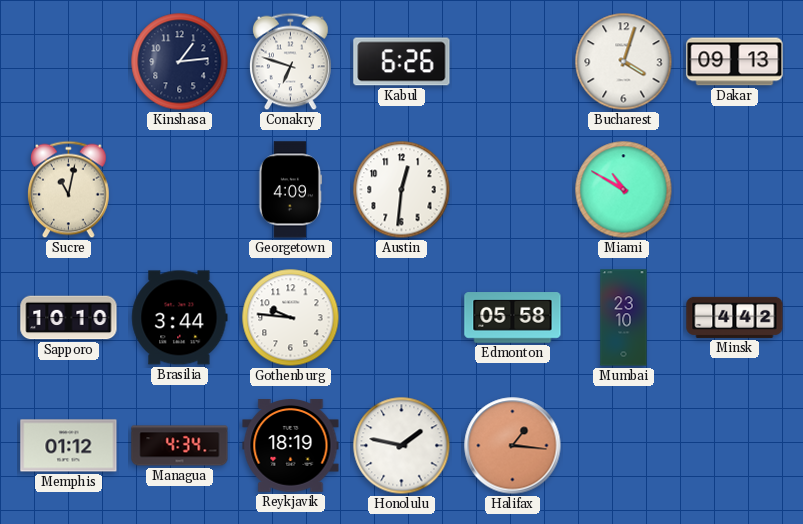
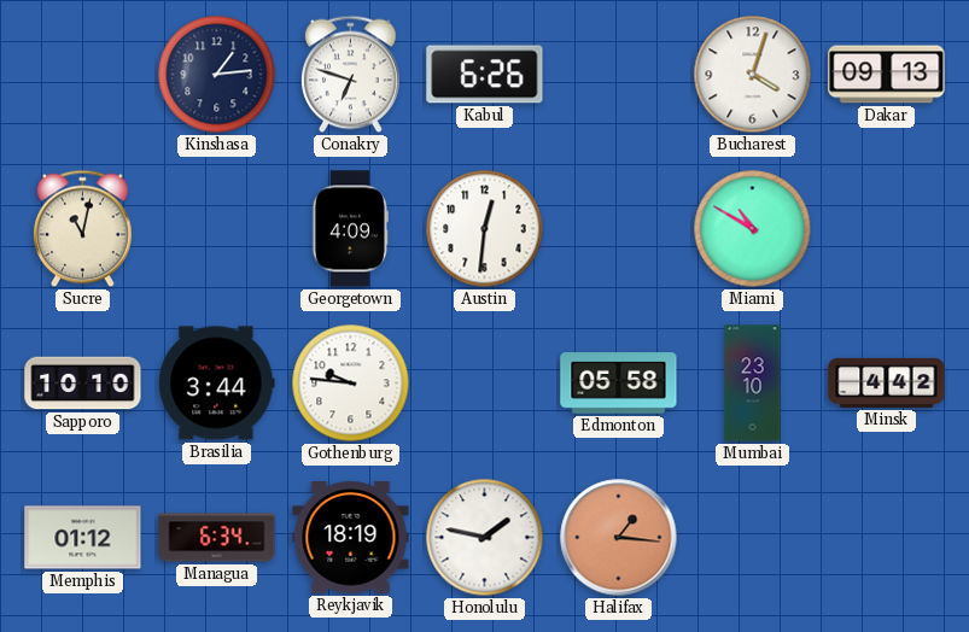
Managua: 4:34 -> 6:34 (217, 538)
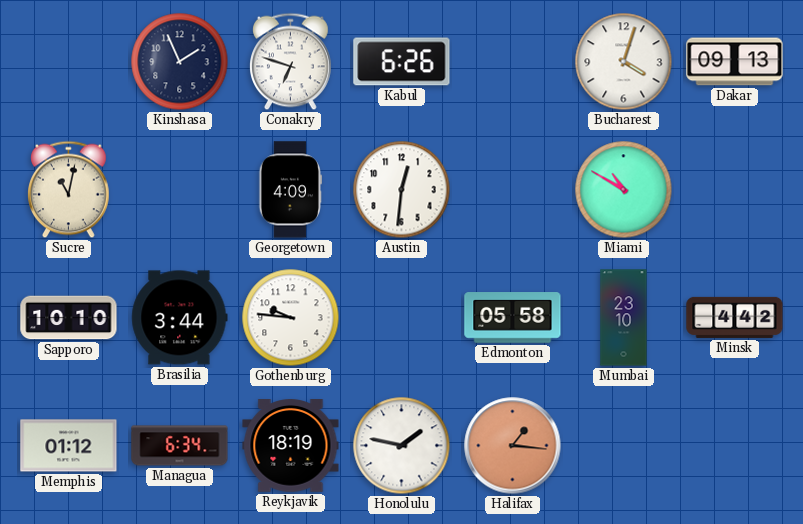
Kinshasa: 1:14 -> 1:56 (180, 62)
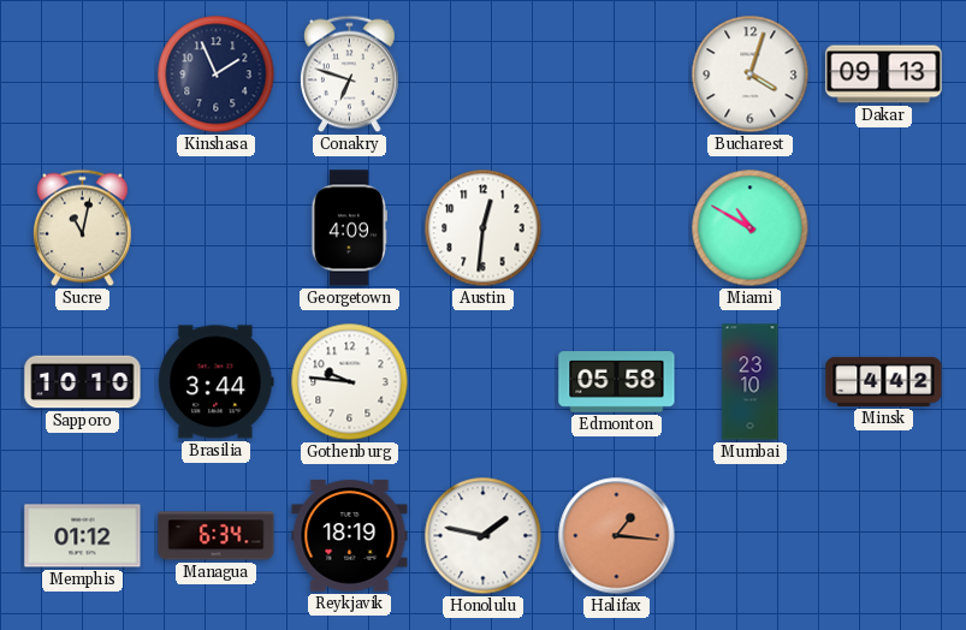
Kabul: 6:26 -> none (402, 62)
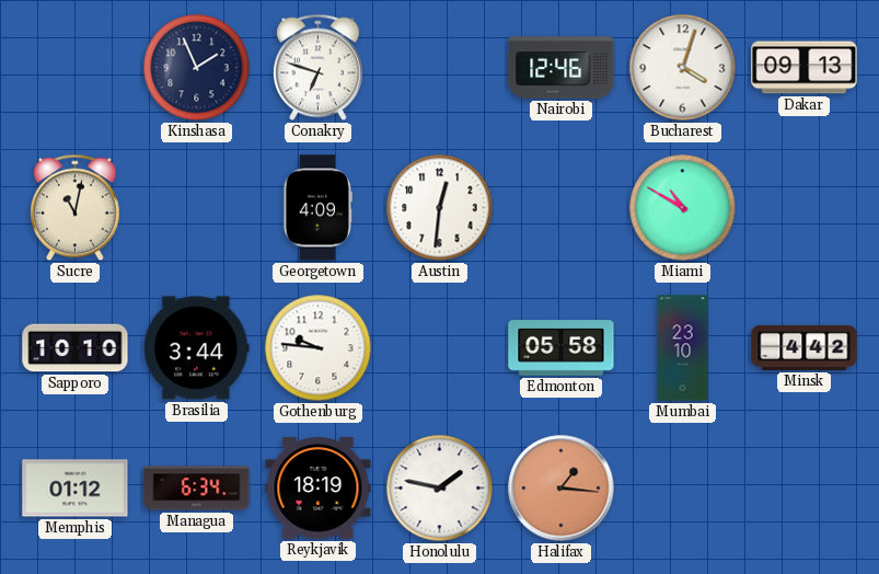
Nairobi: none -> 12:46 (562, 68)
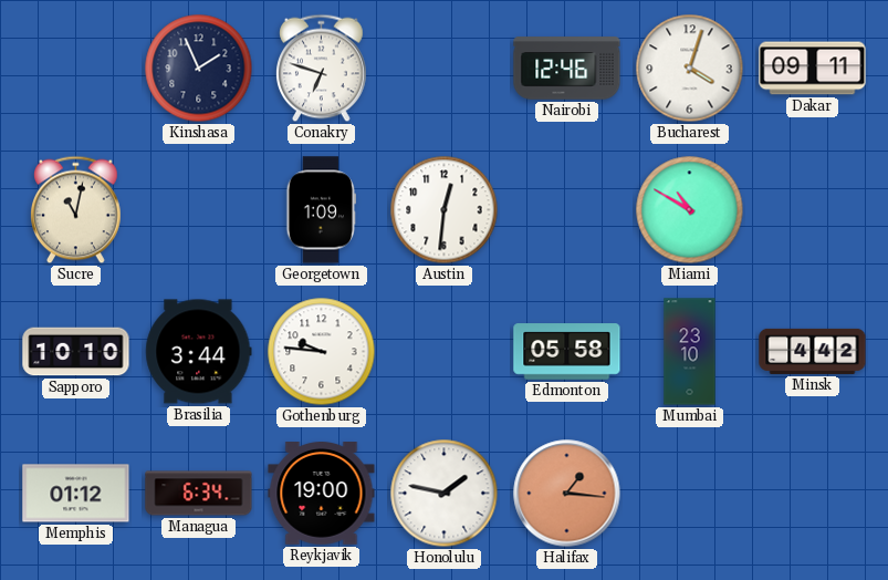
Dakar: 09:13 -> 09:11 (813, 69)
Georgetown: 4:09 -> 1:09 (321, 210)
Reykjavik: 18:19 -> 19:00 (322, 494)
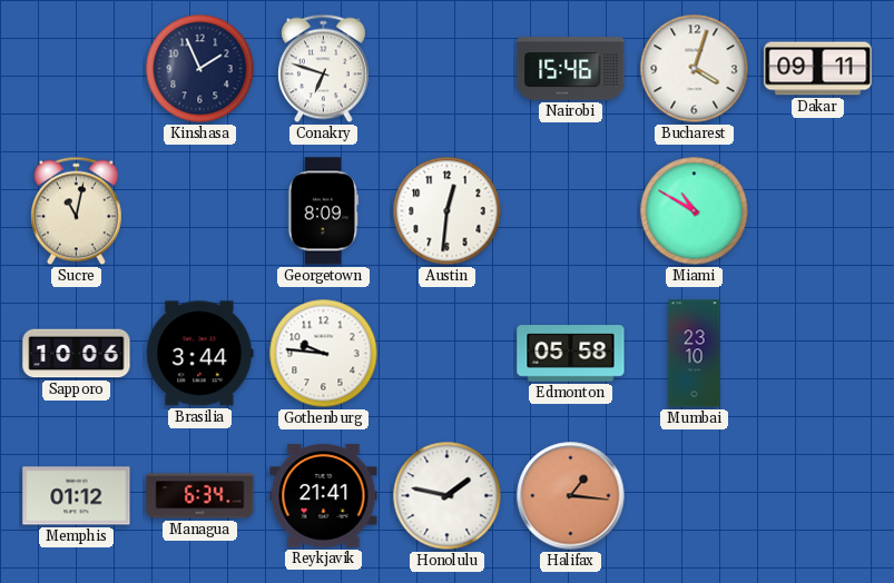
Nairobi: 12:46 -> 15:46 (571, 69)
Georgetown: 1:09 -> 8:09 (323, 211)
Sapporo: 10:10 -> 10:06 (77, 354)
Minsk: 4:42 -> none (813, 351)
Reykjavik: 19:00 -> 21:41 (324, 496)
